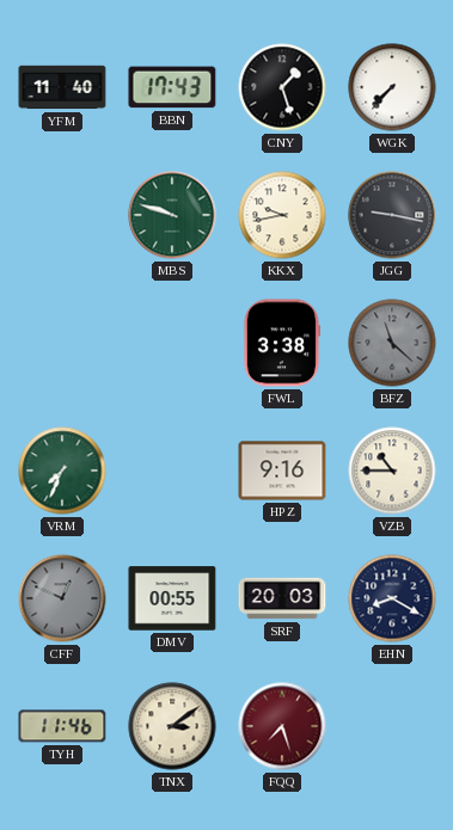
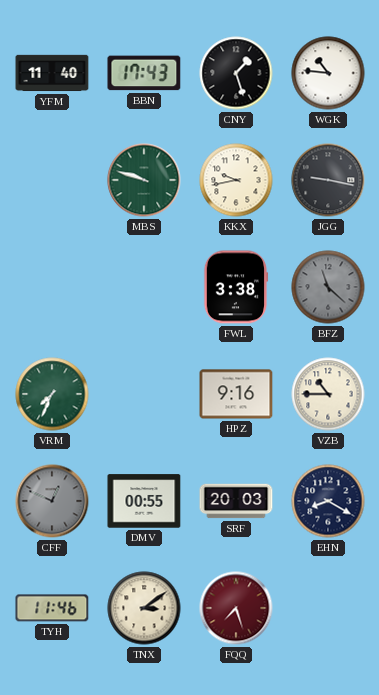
WGK: 7:37 -> 10:46 (328, 73)
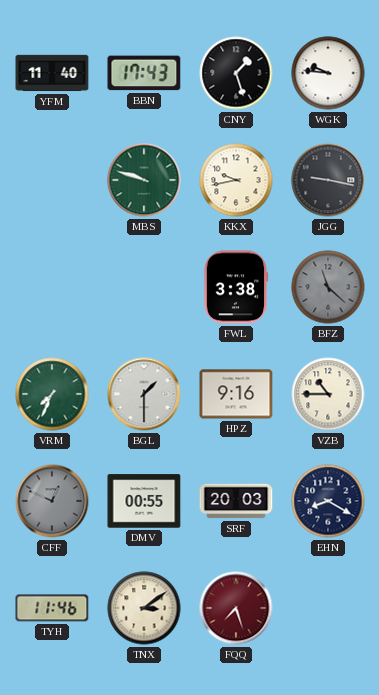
WGK: 10:46 -> 9:46 (328, 73)
BGL: none -> 1:30 (144, 394)
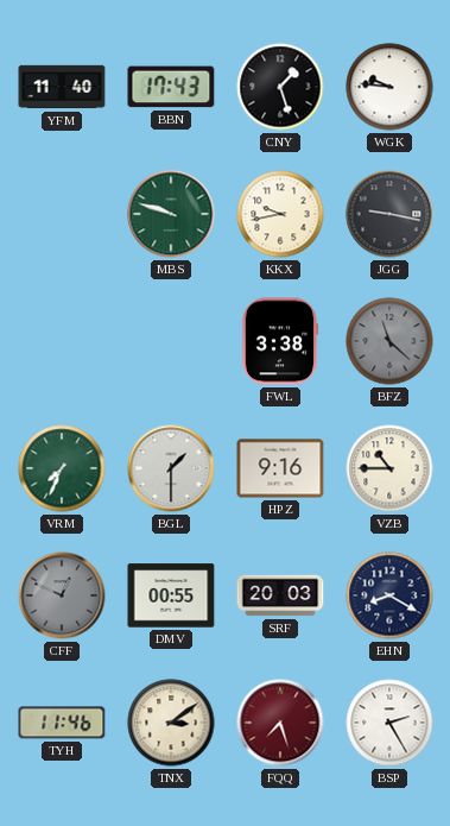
BSP: none -> 2:25 (389, 723)
